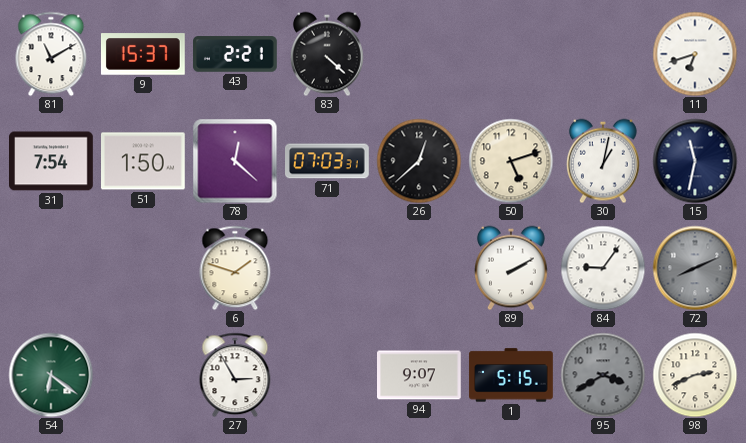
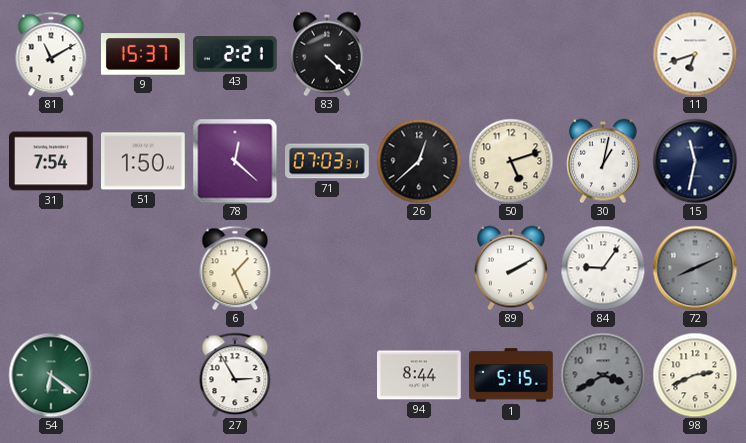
6: 1:48 -> 1:26 (235, 268)
94: 9:07 -> 8:44 (420, 375)
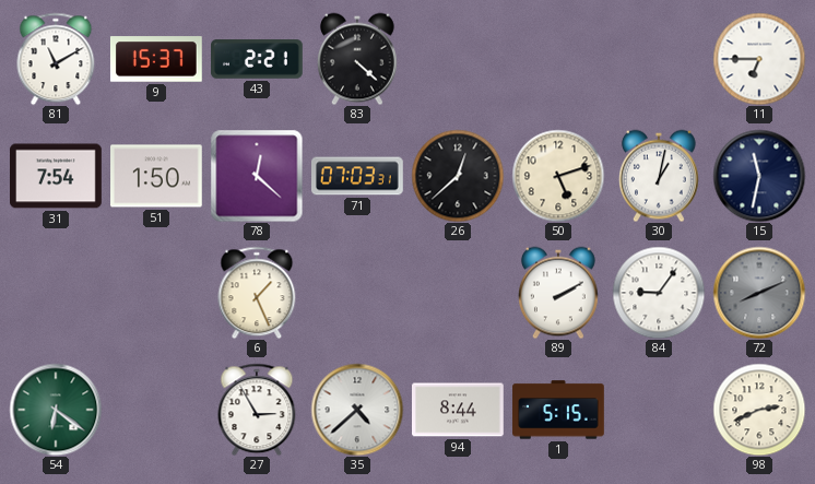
11: 6:42 -> 6:45 (759, 59)
35: none -> 4:38 (357, 410)
95: 3:40 -> none (603, 375)
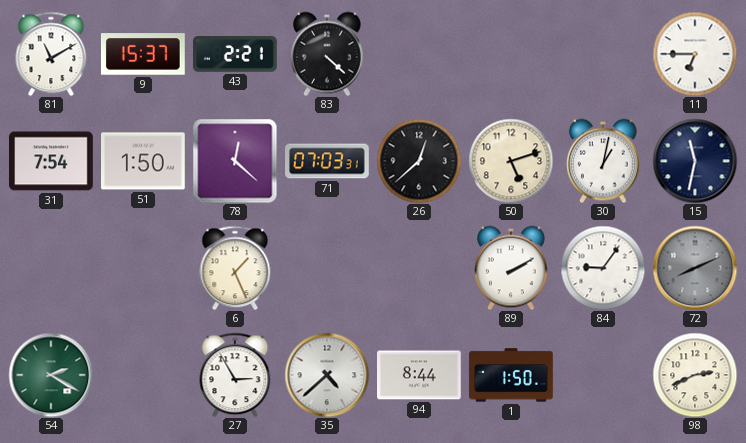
54: 6:21 -> 2:20 (51, 375)
1: 5:15 -> 1:50 (511, 375)
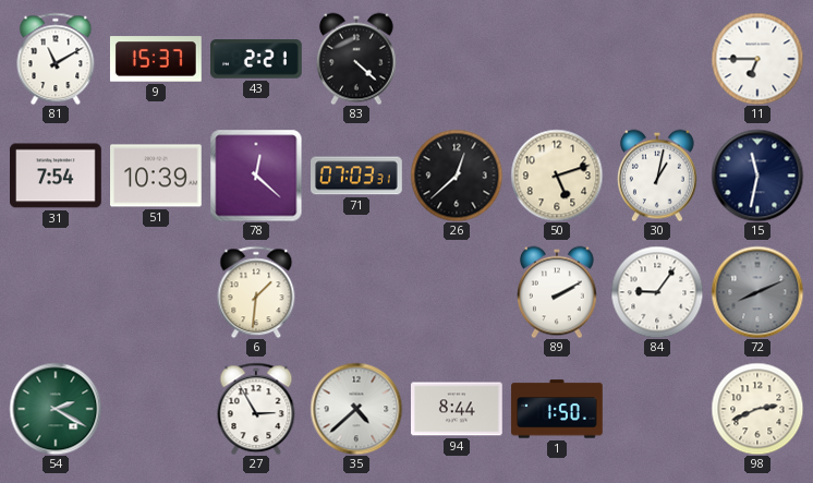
51: 1:50 -> 10:39 (157, 176)
6: 1:26 -> 1:31 (256, 292)
